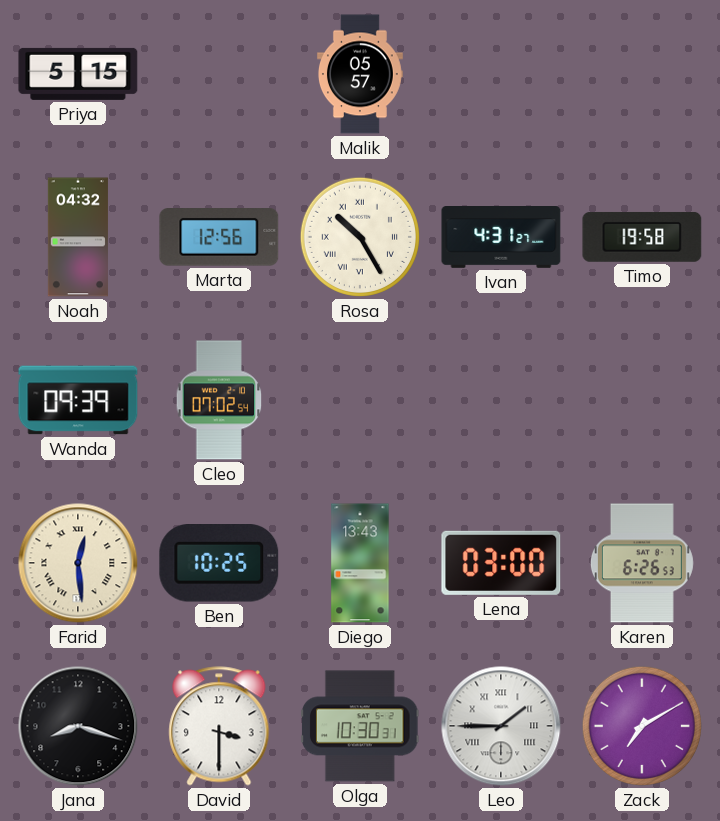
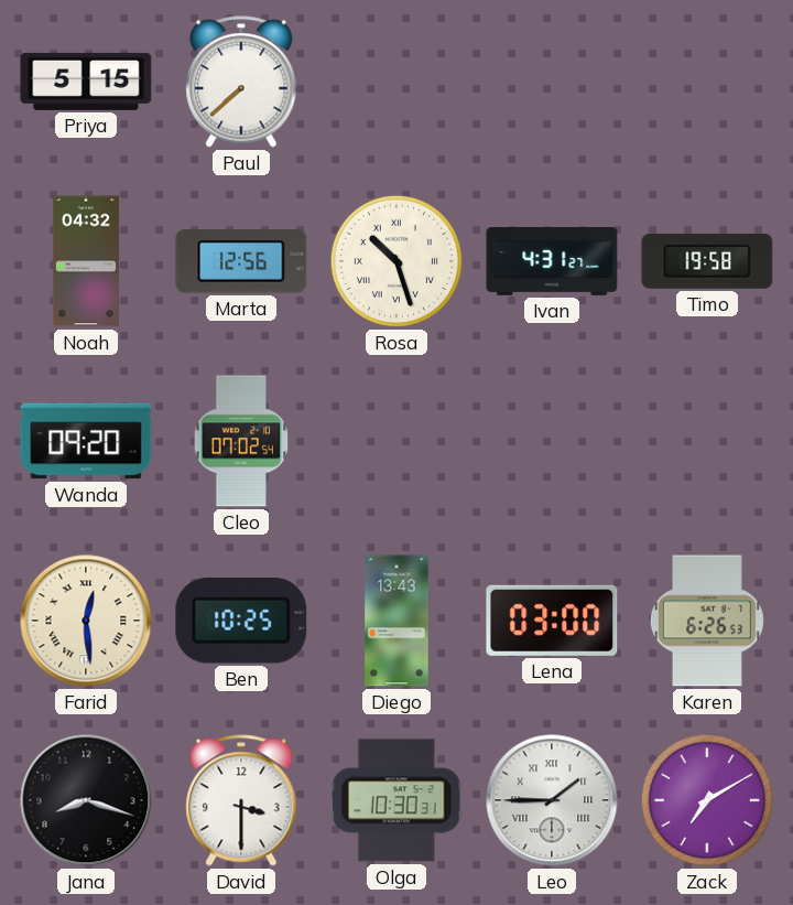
Paul: none -> 7:38 (241, 82)
Malik: 05:57 -> none (360, 74)
Rosa: 10:25 -> 10:27 (397, 261)
Wanda: 09:39 -> 09:20 (86, 441)
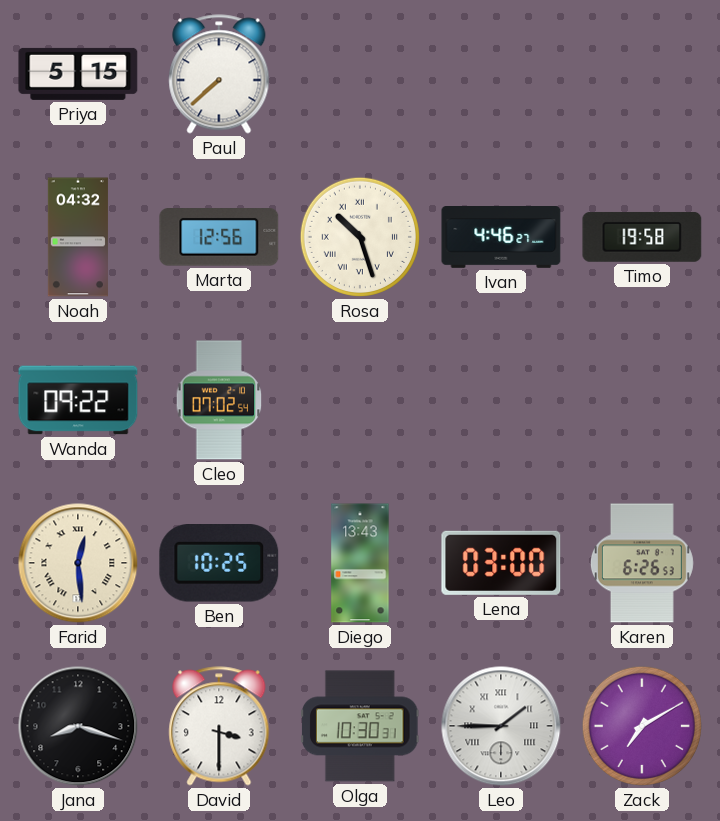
Ivan: 4:31 -> 4:46 (501, 238)
Wanda: 09:20 -> 09:22 (78, 400)
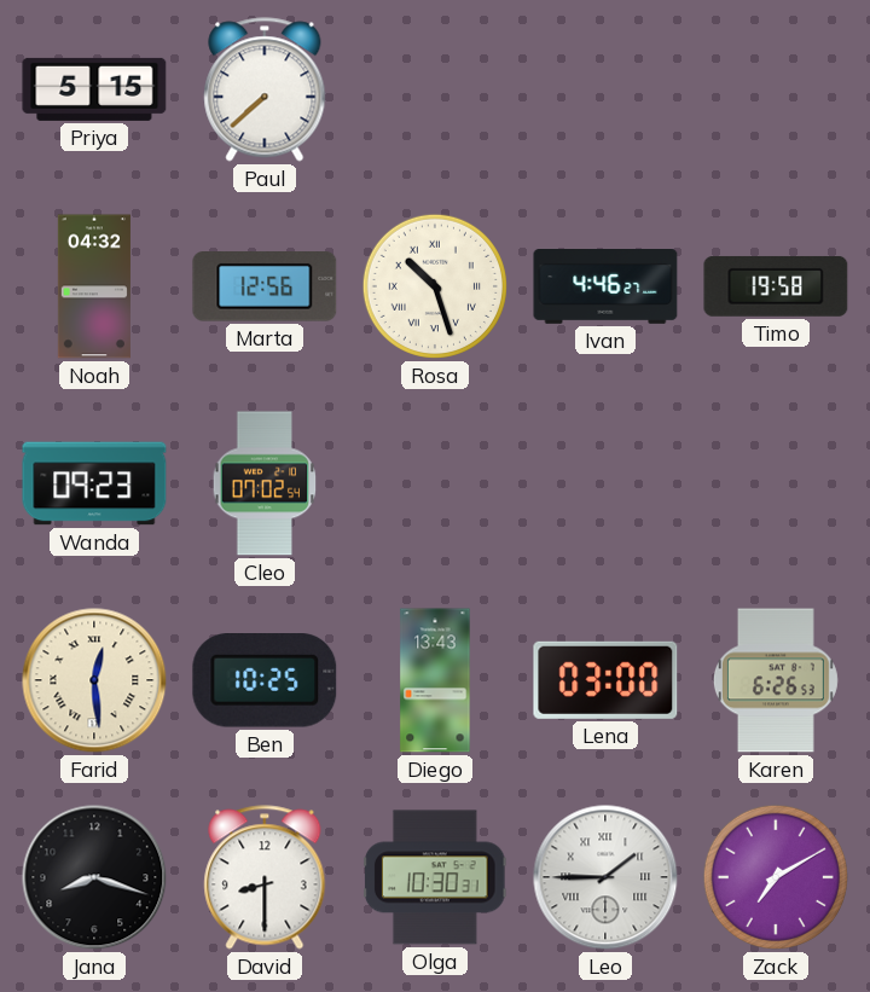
Wanda: 09:22 -> 09:23 (94, 483)
David: 3:30 -> 8:30 (265, 877)
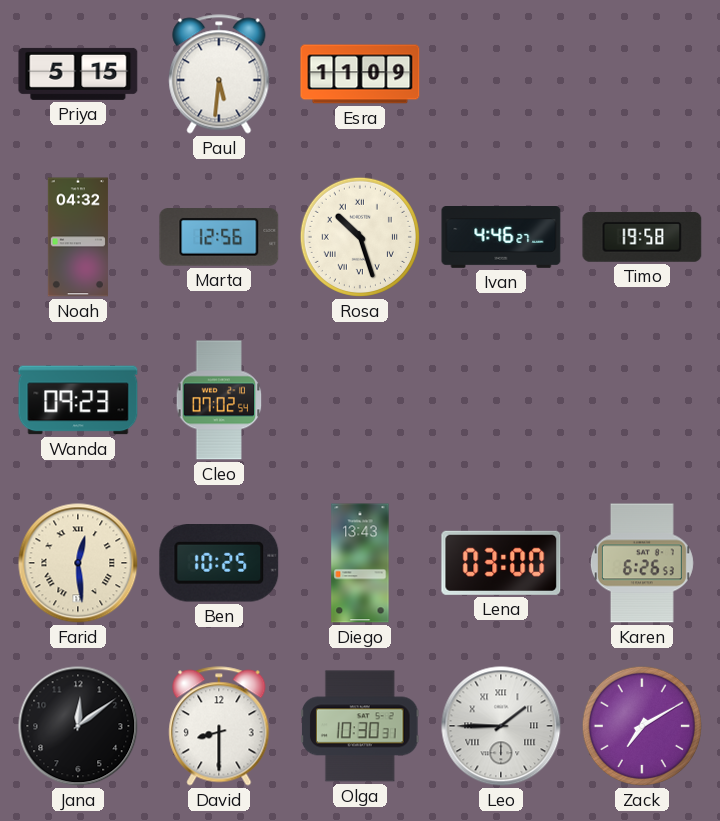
Paul: 7:38 -> 5:31 (219, 74)
Esra: none -> 11:09 (360, 74)
Jana: 8:18 -> 12:09 (78, 726)
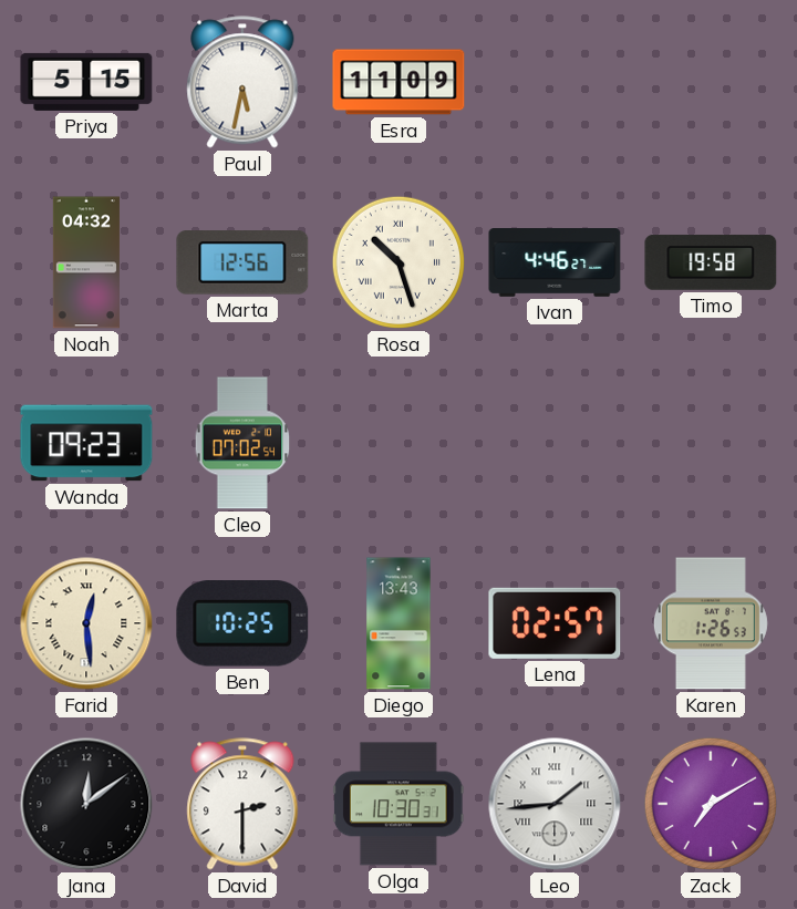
Paul: 5:31 -> 5:32 (242, 82)
Lena: 03:00 -> 02:57 (555, 623)
Karen: 6:26 -> 1:26 (711, 623)
David: 8:30 -> 2:30 (242, 804)
Leo: 1:45 -> 1:44 (555, 804)
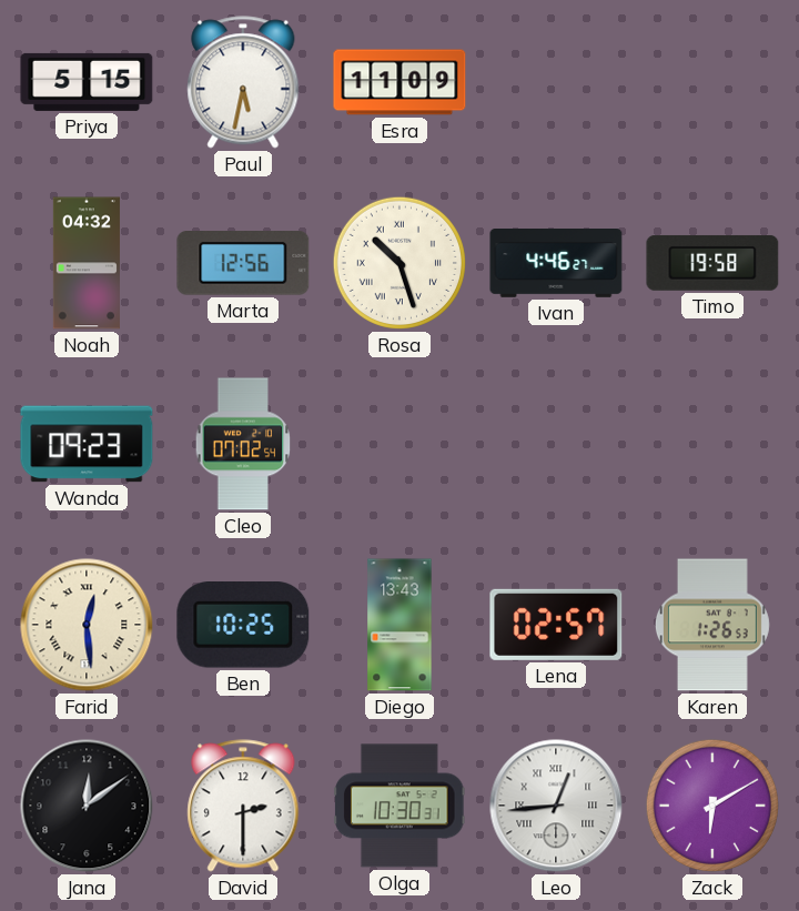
Leo: 1:44 -> 12:44 (556, 806)
Zack: 7:10 -> 6:10 (712, 806)
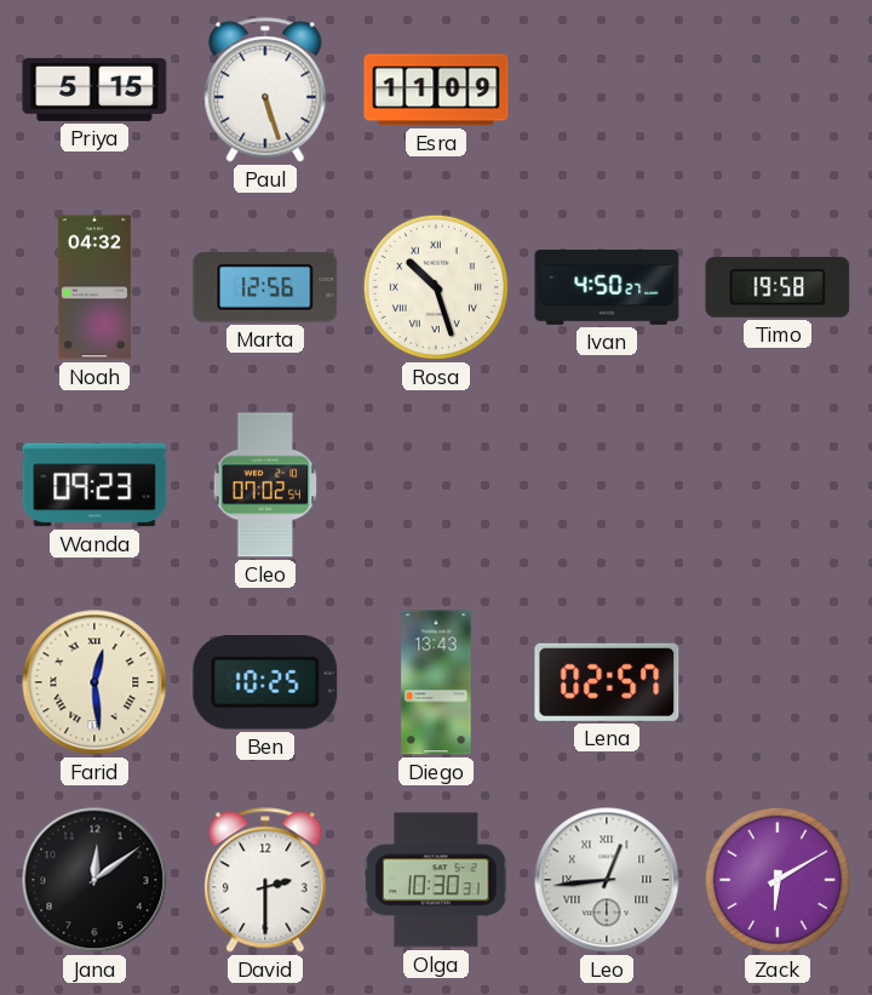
Paul: 5:32 -> 5:27 (265, 90)
Ivan: 4:46 -> 4:50 (607, 288)
Karen: 1:26 -> none (712, 625)
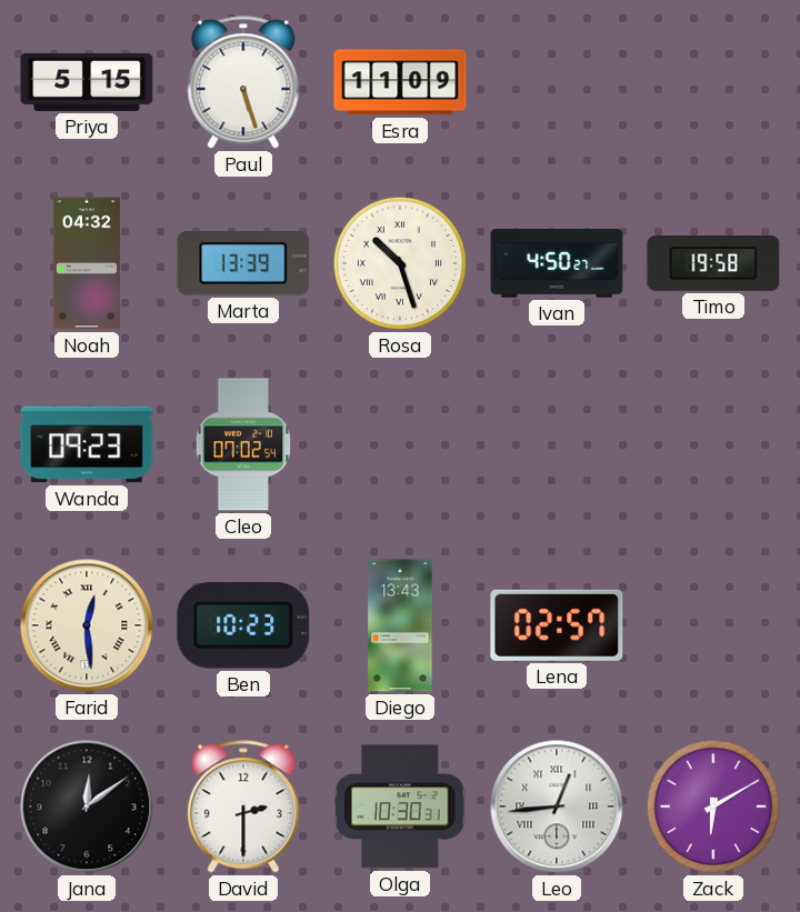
Marta: 12:56 -> 13:39 (243, 264)
Ben: 10:25 -> 10:23 (243, 627)
